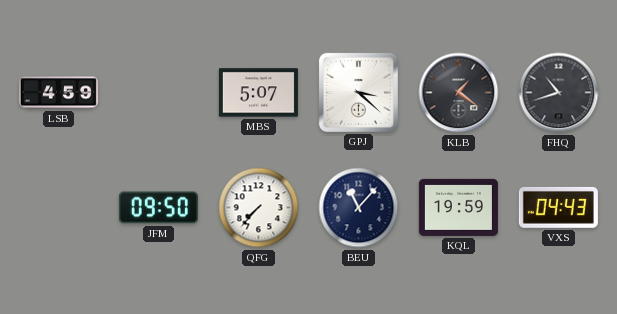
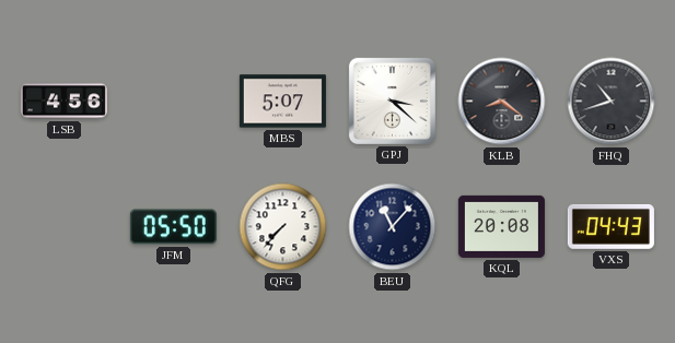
LSB: 4:59 -> 4:56 (63, 102)
KLB: 1:21 -> 8:21 (502, 102)
JFM: 09:50 -> 05:50 (173, 227)
KQL: 19:59 -> 20:08 (501, 226)
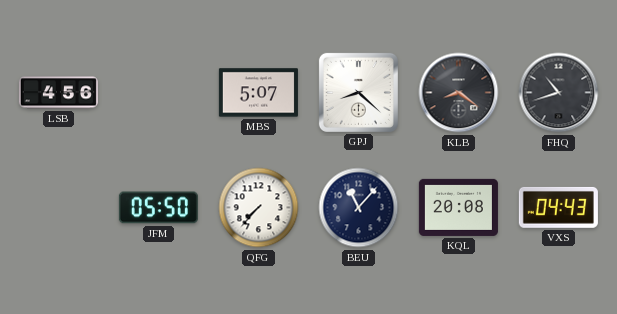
GPJ: 3:22 -> 8:22 (358, 92)
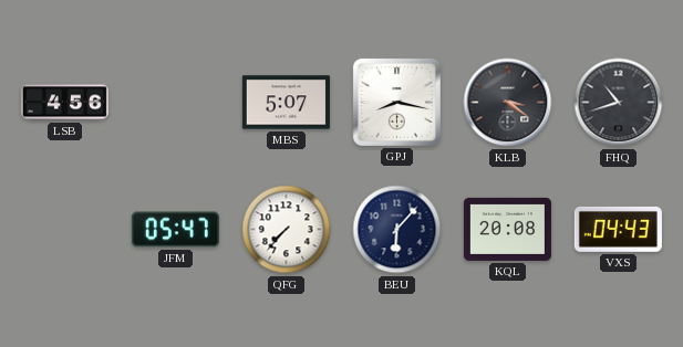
GPJ: 8:22 -> 8:17 (396, 102)
KLB: 8:21 -> 3:21 (508, 103)
JFM: 05:50 -> 05:47 (175, 230)
BEU: 11:07 -> 6:07 (397, 230)
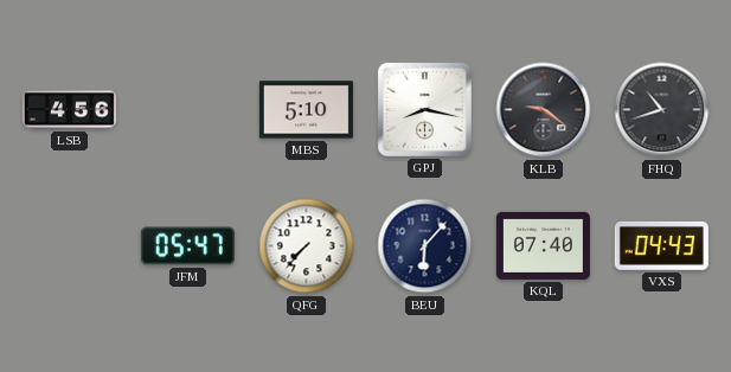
MBS: 5:07 -> 5:10 (306, 110)
KLB: 3:21 -> 9:21 (544, 110)
KQL: 20:08 -> 07:40 (543, 245)
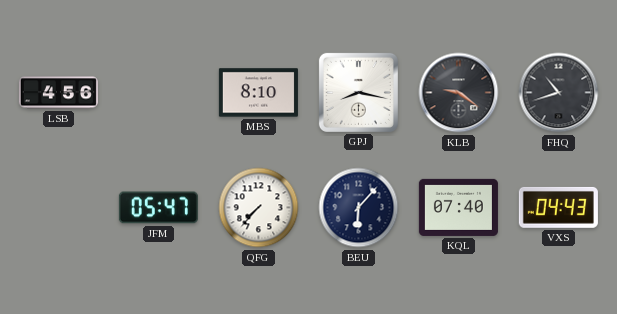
MBS: 5:10 -> 8:10 (258, 93)
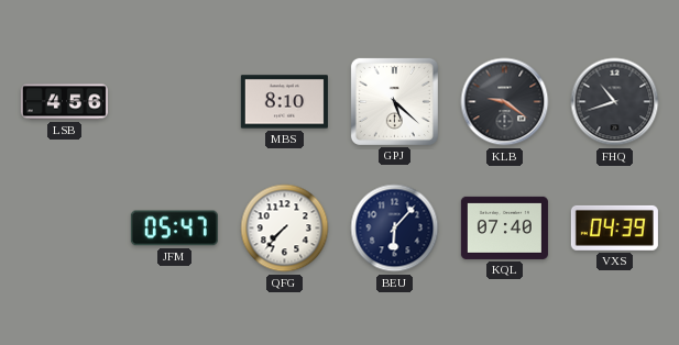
GPJ: 8:17 -> 5:22 (394, 101)
VXS: 04:43 -> 04:39 (614, 227)
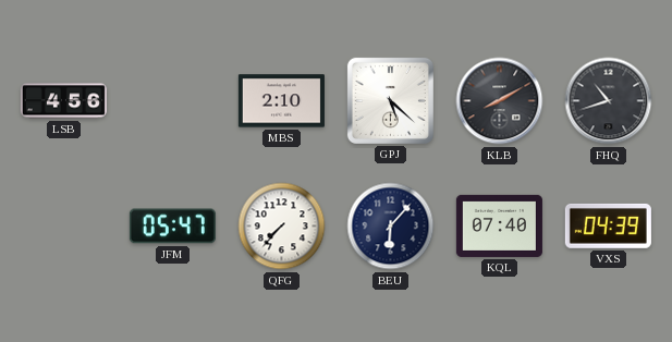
MBS: 8:10 -> 2:10 (281, 101)
KLB: 9:21 -> 8:10 (500, 101)
